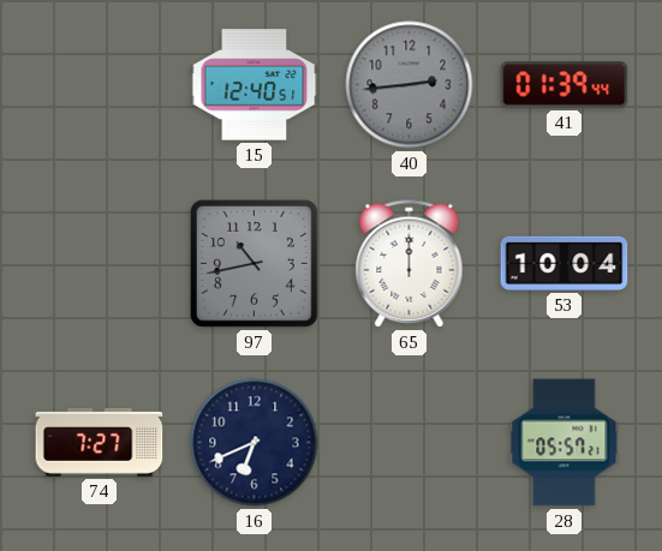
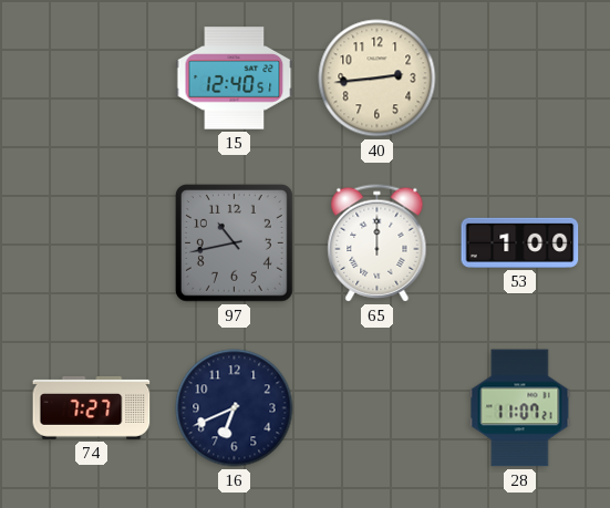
40 dial: grey -> cream (378, 79)
41: 01:39 -> none (565, 85)
53: 10:04 -> 1:00 (520, 242)
28: 05:57 -> 11:07 (520, 408)
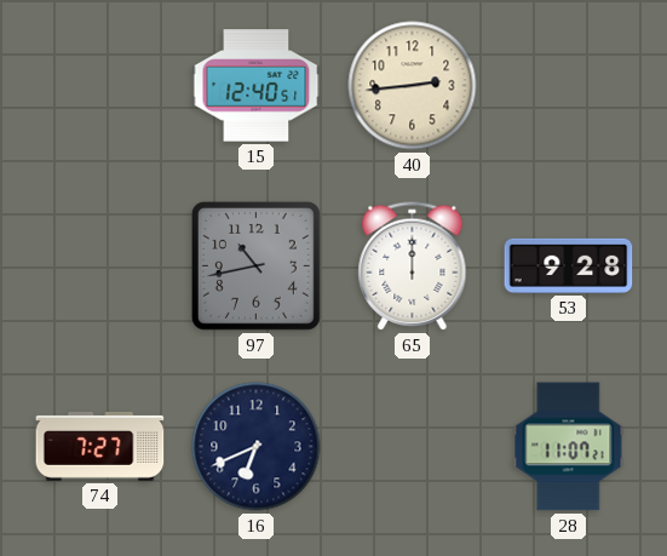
53: 1:00 -> 9:28 (569, 265)
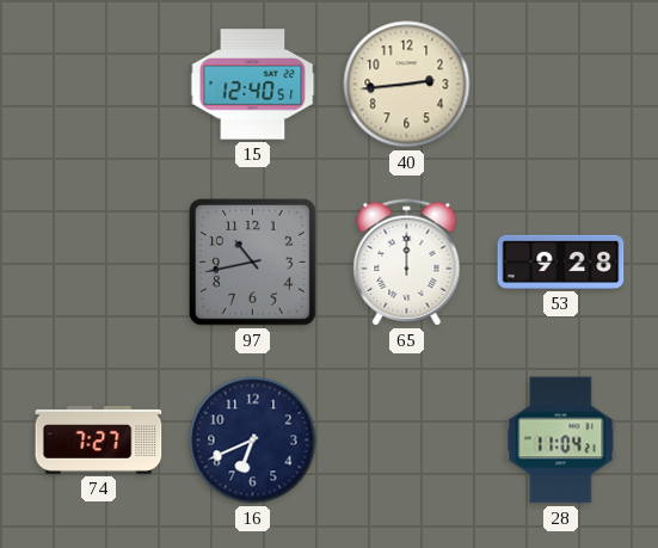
28: 11:07 -> 11:04 (561, 441)
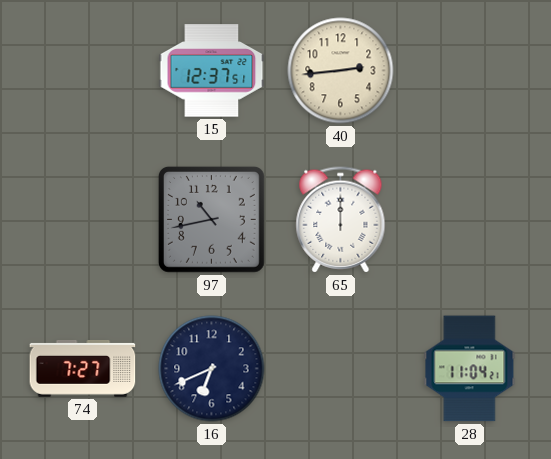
15: 12:40 -> 12:37 (212, 71)
53: 9:28 -> none (561, 261)
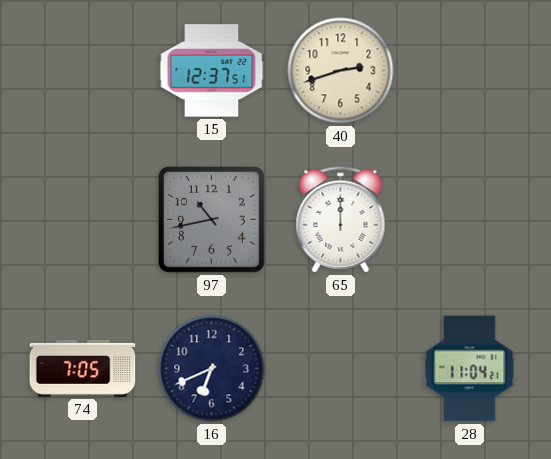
40: 2:44 -> 2:42 (341, 71)
74: 7:27 -> 7:05 (83, 368)
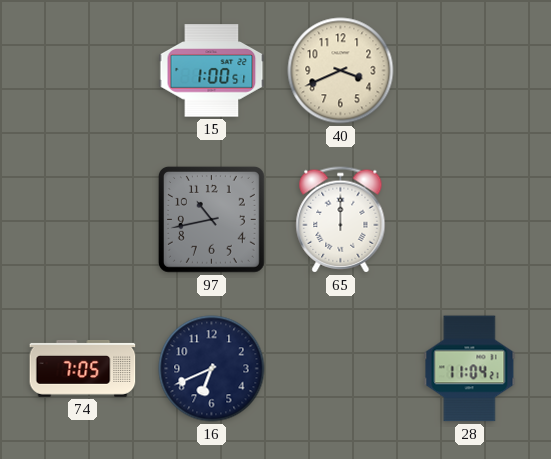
15: 12:37 -> 1:00 (212, 71)
40: 2:42 -> 3:41 (341, 71)
